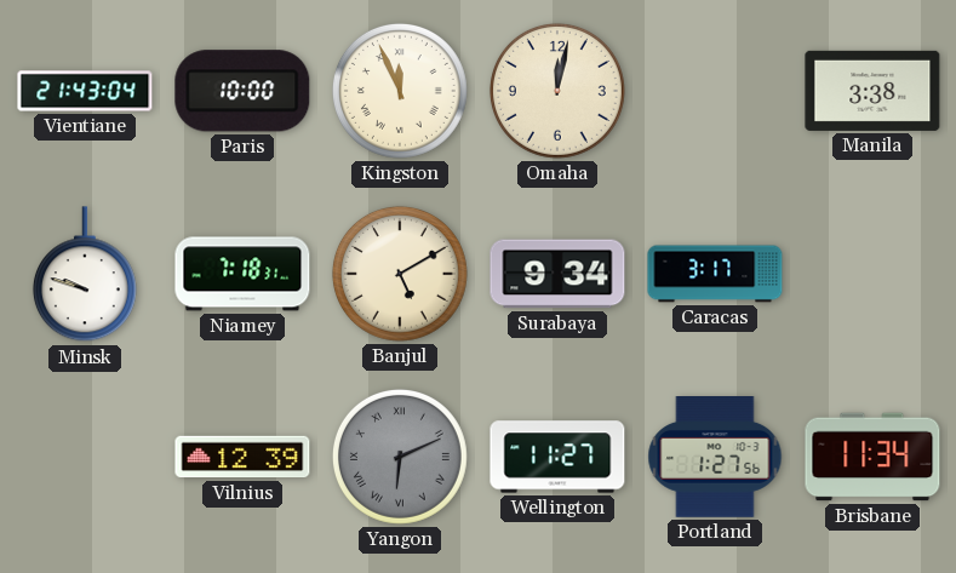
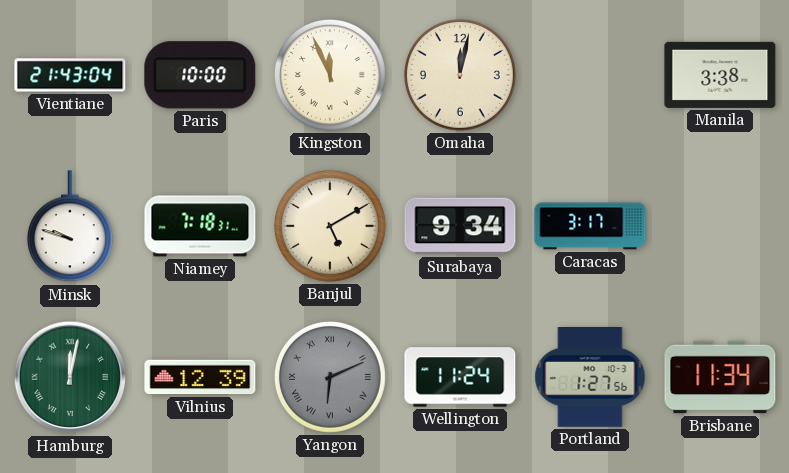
Hamburg: none -> 12:02 (70, 377)
Wellington: 11:27 -> 11:24 (460, 377)
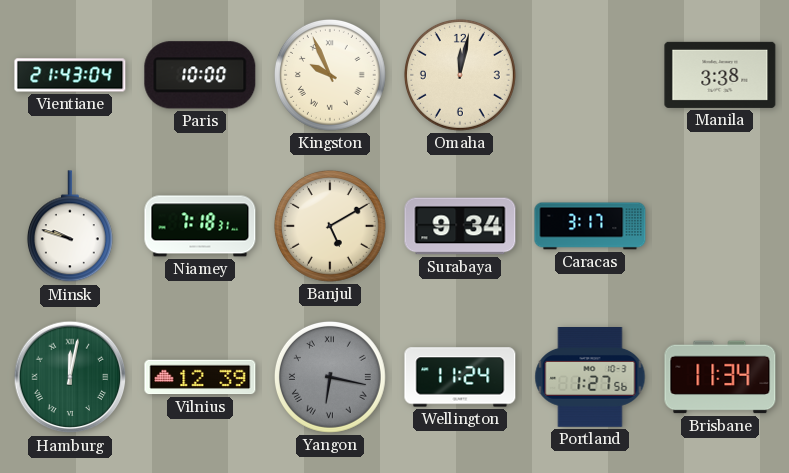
Kingston: 11:56 -> 9:56 (330, 75)
Yangon: 6:11 -> 6:17 (330, 377)
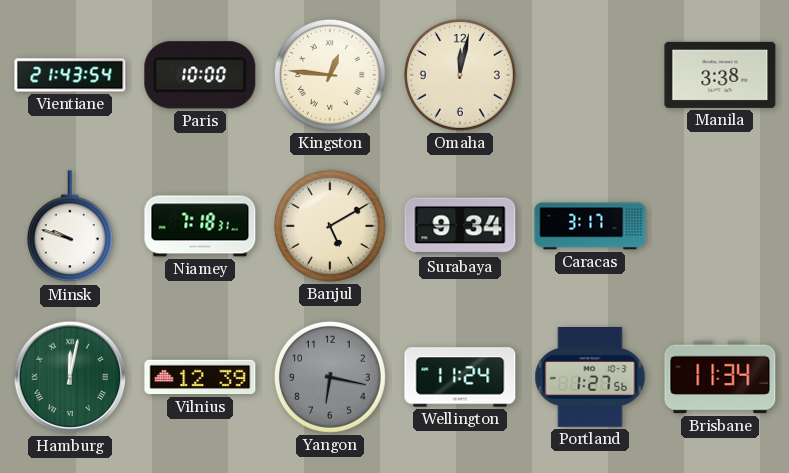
Vientiane: 21:43:04 -> 21:43:54 (70, 75)
Kingston: 9:56 -> 12:46 (330, 75)
Yangon numerals: Roman -> Arabic (330, 377)
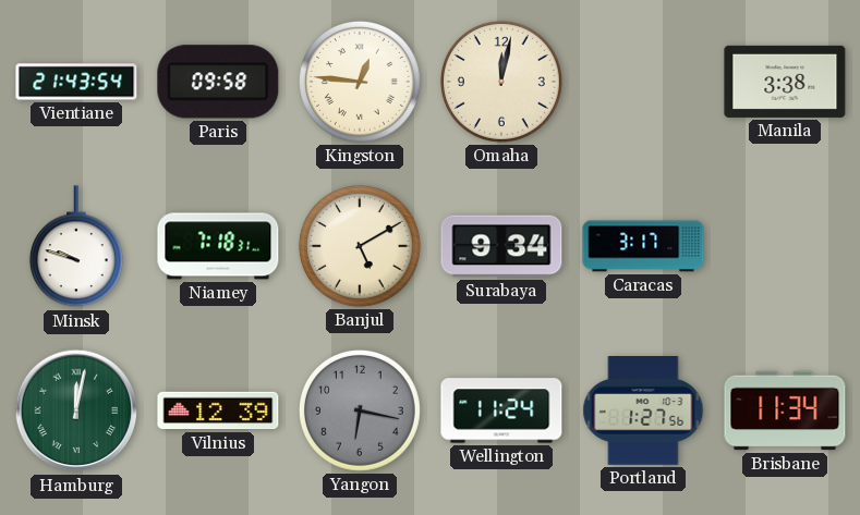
Paris: 10:00 -> 09:58 (218, 82)
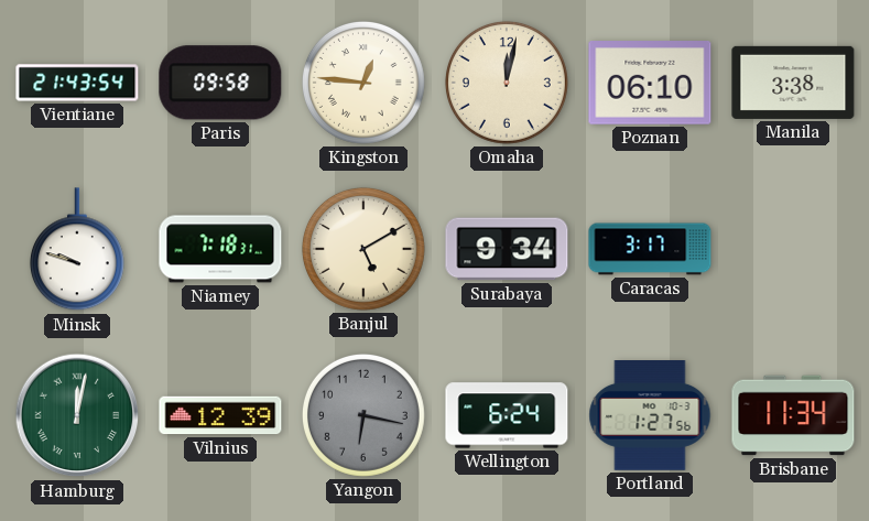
Poznan: none -> 06:10 (650, 84)
Wellington: 11:24 -> 6:24 (507, 415)
